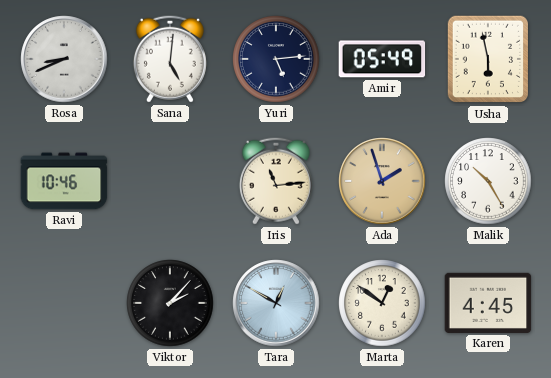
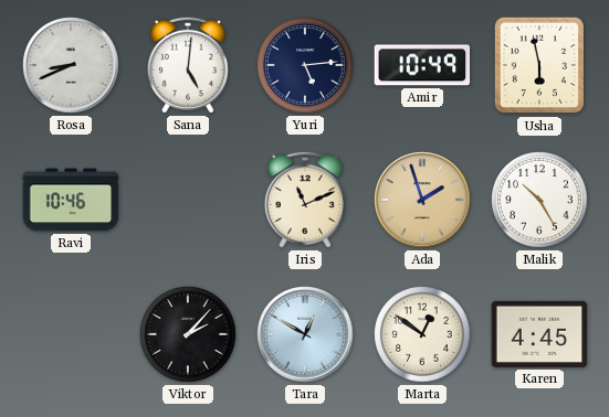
Amir: 05:49 -> 10:49 (422, 65)
Iris: 11:14 -> 11:11 (305, 200)
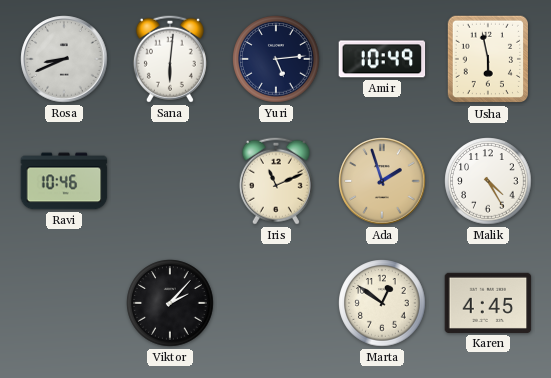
Sana: 5:01 -> 6:01 (170, 59)
Malik: 10:25 -> 4:25 (488, 181)
Tara: 12:50 -> none (305, 334)
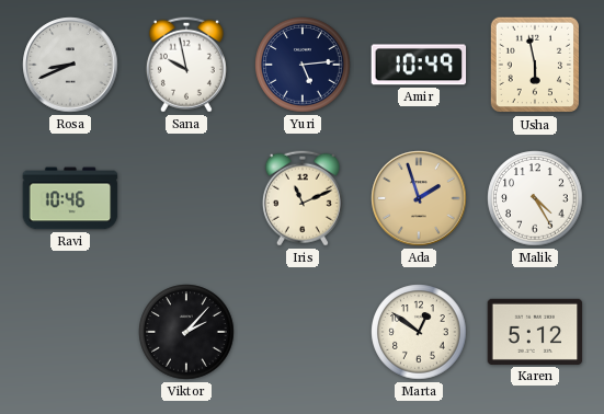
Sana: 6:01 -> 9:58 (186, 65)
Karen: 4:45 -> 5:12 (535, 332)
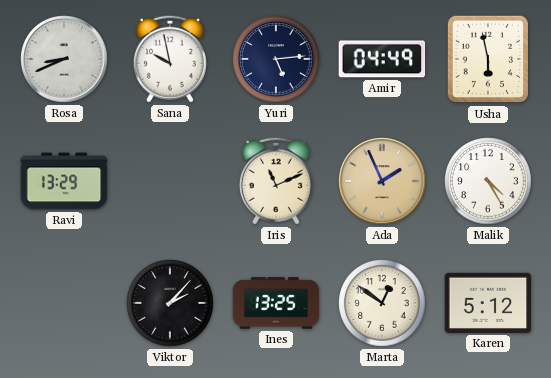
Amir: 10:49 -> 04:49 (382, 59)
Ravi: 10:46 -> 13:29 (64, 181)
Ada: 1:57 -> 1:56 (382, 181)
Ines: none -> 13:25 (276, 303)
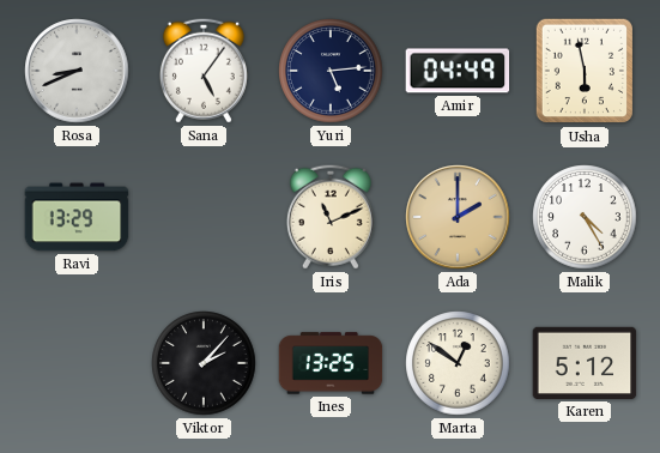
Sana: 9:58 -> 5:06 (204, 71)
Ada: 1:56 -> 2:00 (458, 217)
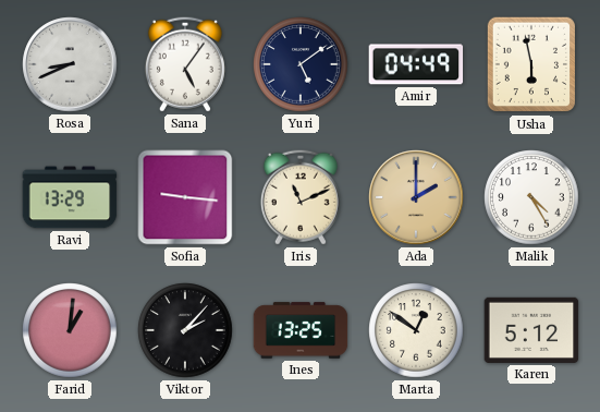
Yuri: 5:14 -> 5:09 (301, 64)
Sofia: none -> 9:16 (185, 197)
Farid: none -> 1:01 (70, 330)
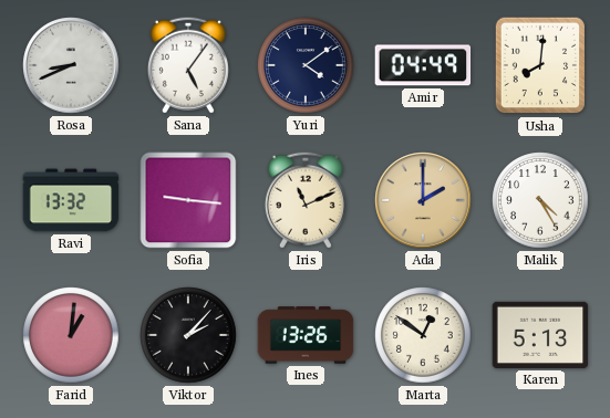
Yuri: 5:09 -> 4:09 (306, 65)
Usha: 5:58 -> 8:01 (539, 65)
Ravi: 13:29 -> 13:32 (71, 200)
Ines: 13:25 -> 13:26 (306, 335)
Karen: 5:12 -> 5:13 (540, 335)
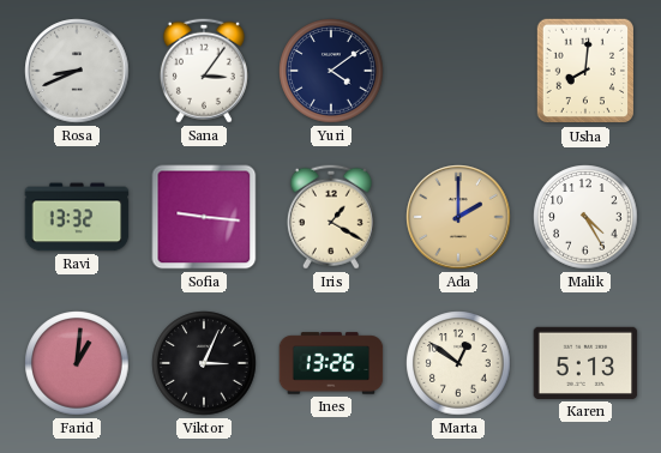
Sana: 5:06 -> 3:06 (204, 71)
Amir: 04:49 -> none (423, 65)
Iris: 11:11 -> 1:20 (331, 217)
Viktor: 2:07 -> 3:04 (204, 363)
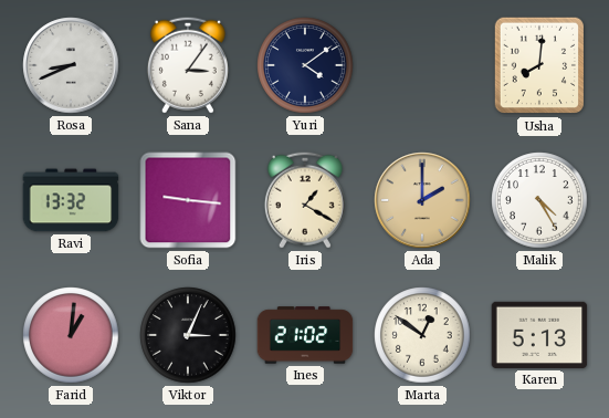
Ines: 13:26 -> 21:02 (305, 335)
